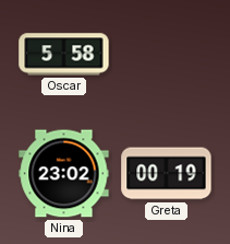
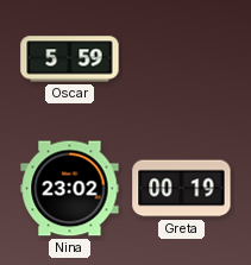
Oscar: 5:58 -> 5:59 (70, 59)
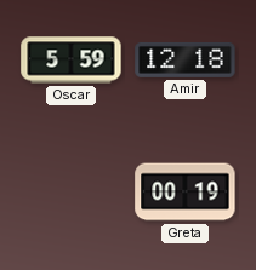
Amir: none -> 12:18 (186, 59)
Nina: 23:02 -> none (70, 189)
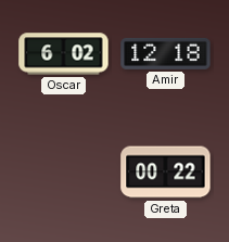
Oscar: 5:59 -> 6:02 (64, 54)
Greta: 00:19 -> 00:22 (166, 173)
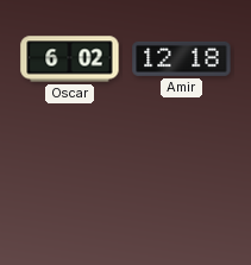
Greta: 00:22 -> none (166, 173)
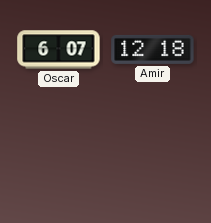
Oscar: 6:02 -> 6:07 (59, 50)
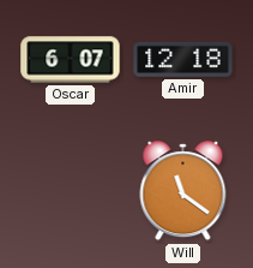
Will: none -> 11:21 (183, 191)
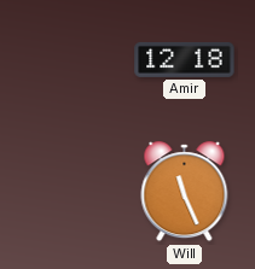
Oscar: 6:07 -> none (71, 60)
Will: 11:21 -> 11:26 (185, 192)
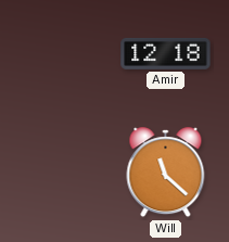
Will: 11:26 -> 11:22 (166, 173)
